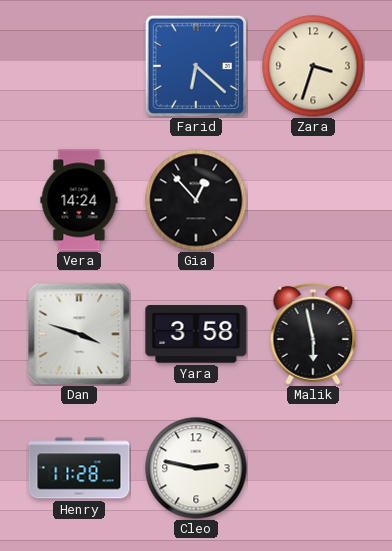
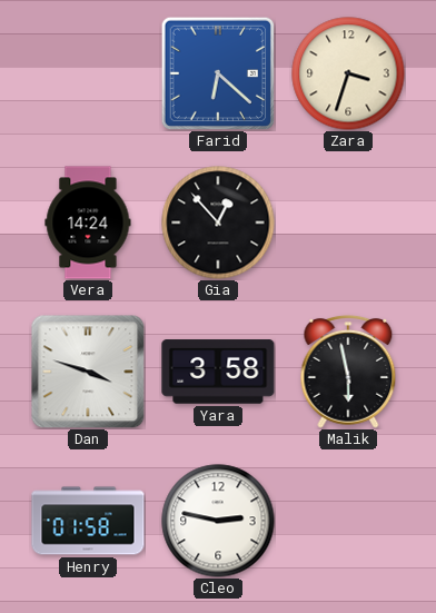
Henry: 11:28 -> 01:58 (88, 521)
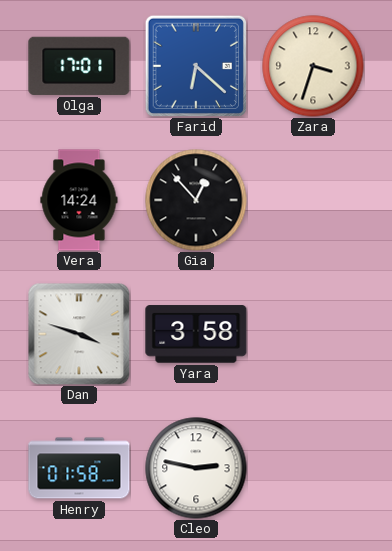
Olga: none -> 17:01 (79, 66)
Malik: 5:58 -> none (348, 372)
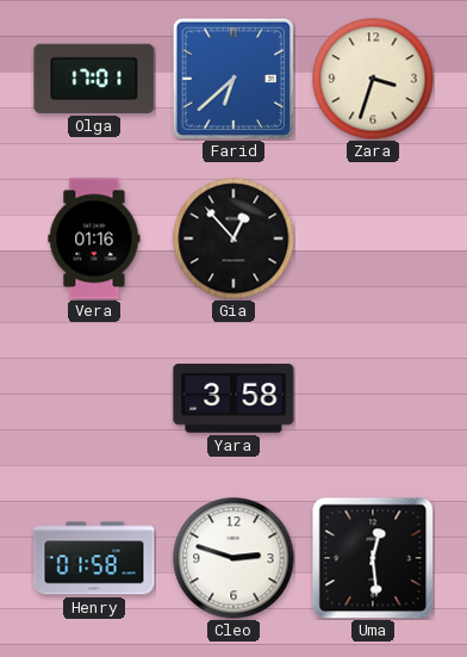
Farid: 6:22 -> 6:38 (232, 78)
Vera: 14:24 -> 01:16 (94, 238)
Dan: 3:48 -> none (79, 334)
Cleo: 2:47 -> 2:48 (233, 558)
Uma: none -> 12:29 (373, 558)
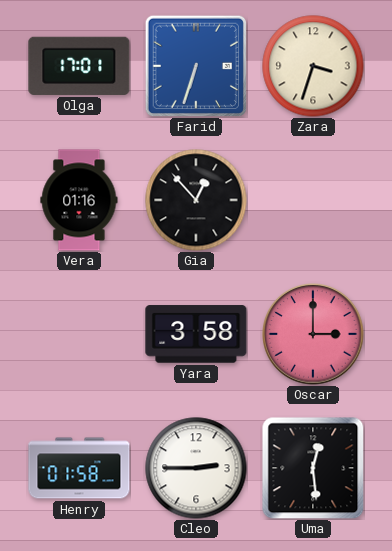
Farid: 6:38 -> 6:33 (195, 65)
Oscar: none -> 3:00 (313, 334)
Cleo: 2:48 -> 2:45 (196, 468)
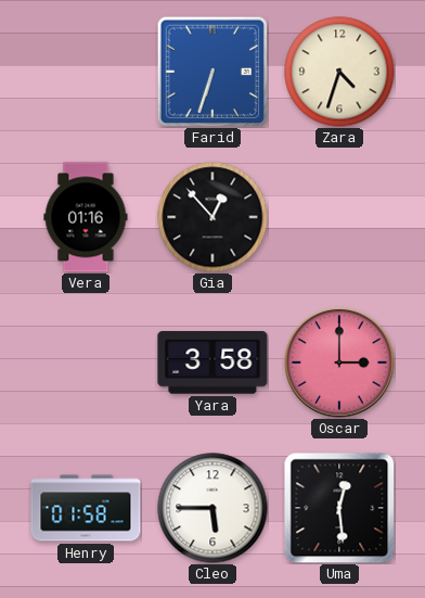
Olga: 17:01 -> none (79, 66)
Zara: 3:33 -> 4:33 (339, 72)
Cleo: 2:45 -> 5:45 (212, 508)
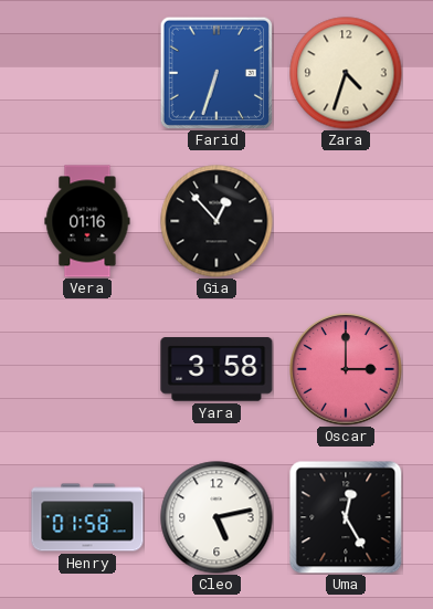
Cleo: 5:45 -> 5:13 (216, 517)
Uma: 12:29 -> 12:25 (346, 517)
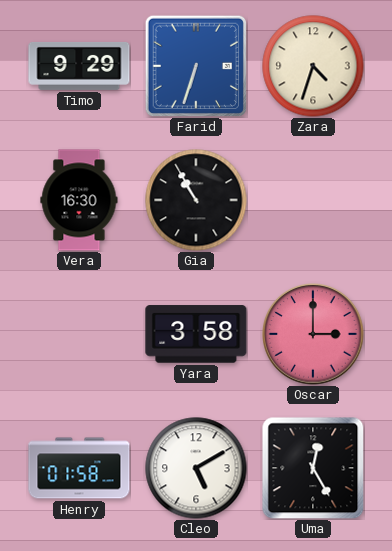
Timo: none -> 9:29 (79, 66)
Vera: 01:16 -> 16:30 (79, 200)
Gia: 12:53 -> 10:55 (196, 200)
Cleo: 5:13 -> 5:10 (196, 468)
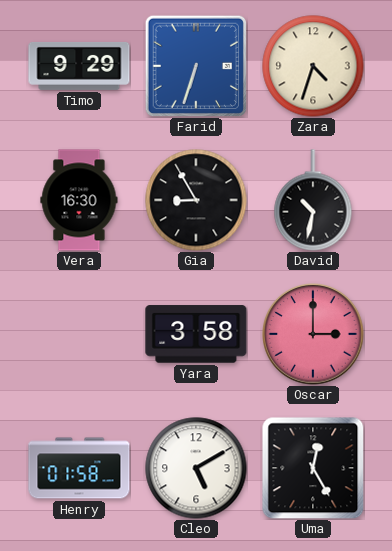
Gia: 10:55 -> 8:55 (196, 200)
David: none -> 10:32 (313, 200)
